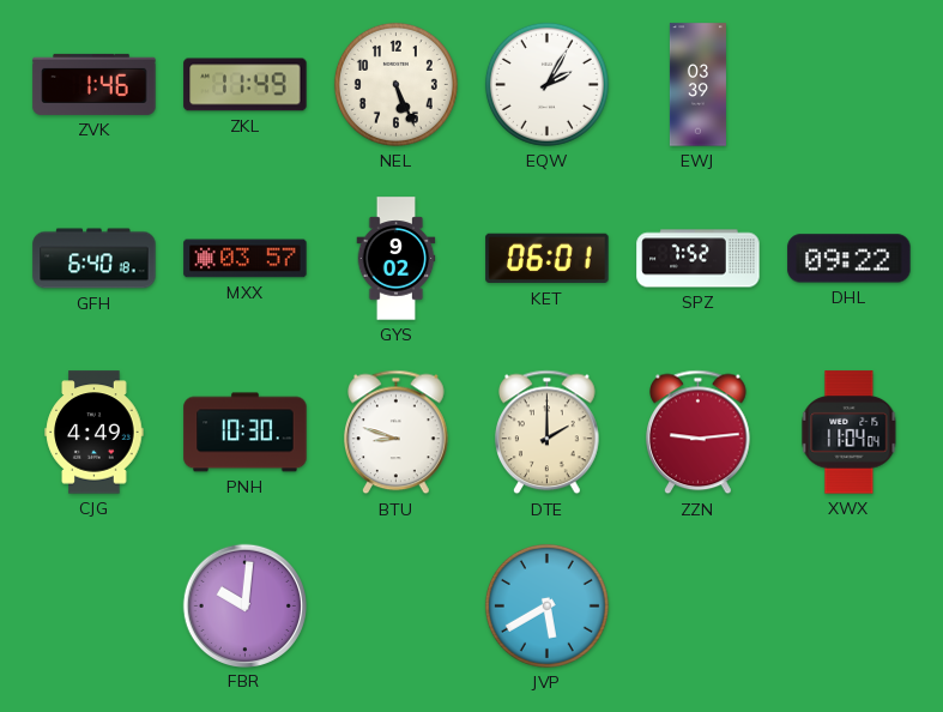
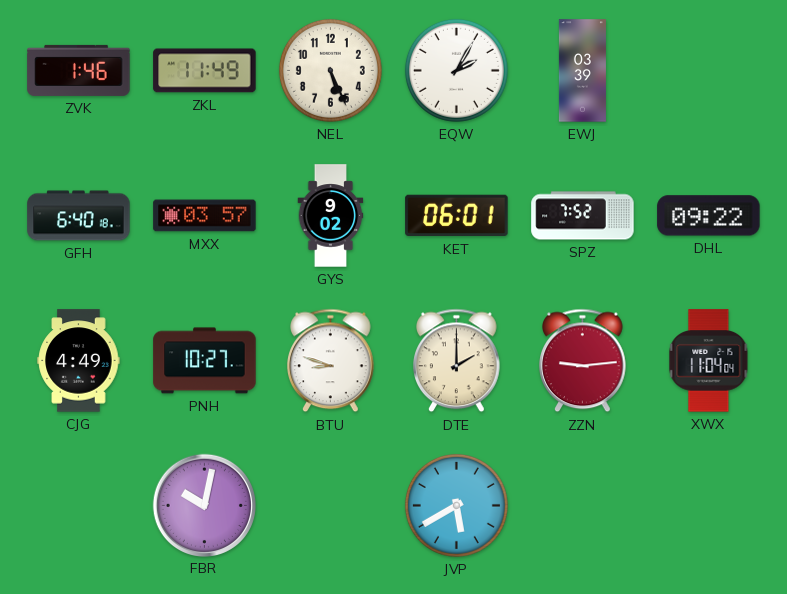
PNH: 10:30 -> 10:27 (205, 361)
FBR: 10:01 -> 10:02 (204, 505)
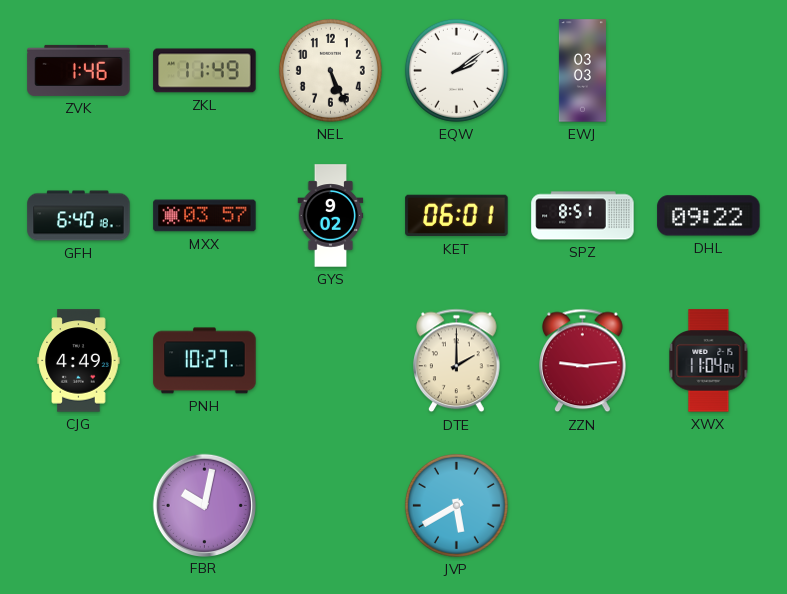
EQW: 2:05 -> 2:09 (456, 70)
EWJ: 03:39 -> 03:03 (582, 71)
SPZ: 7:52 -> 8:51 (583, 216)
BTU: 8:48 -> none (331, 361)
